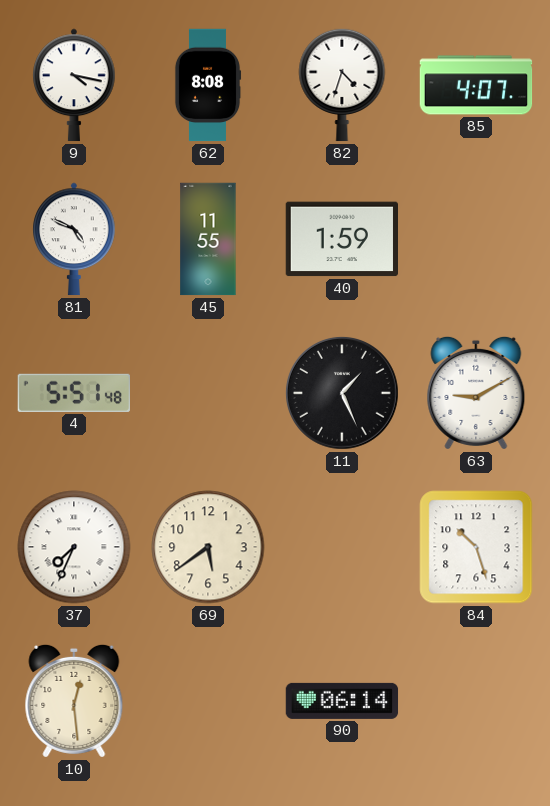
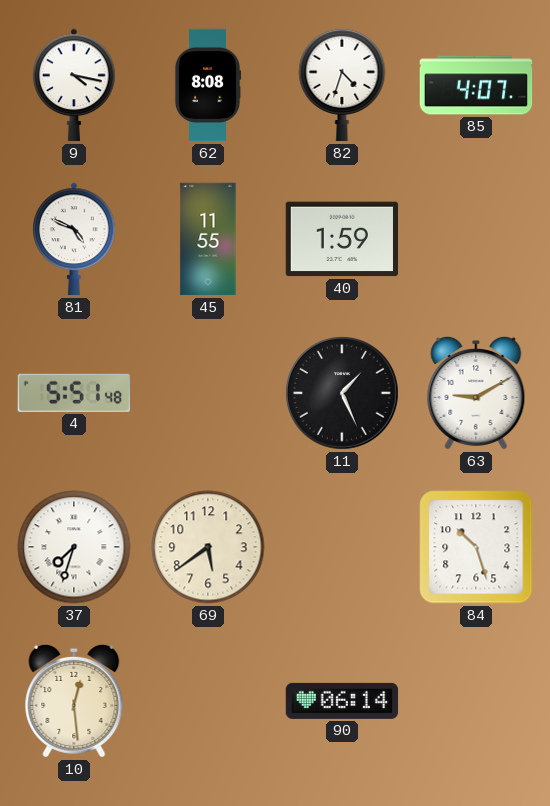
37: 7:34 -> 7:33 (74, 547)
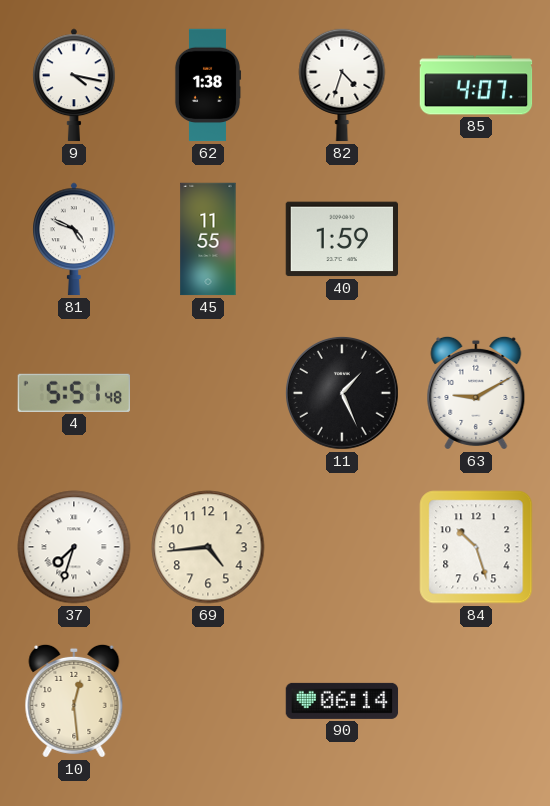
62: 8:08 -> 1:38 (208, 85)
69: 5:39 -> 4:44 (208, 547)
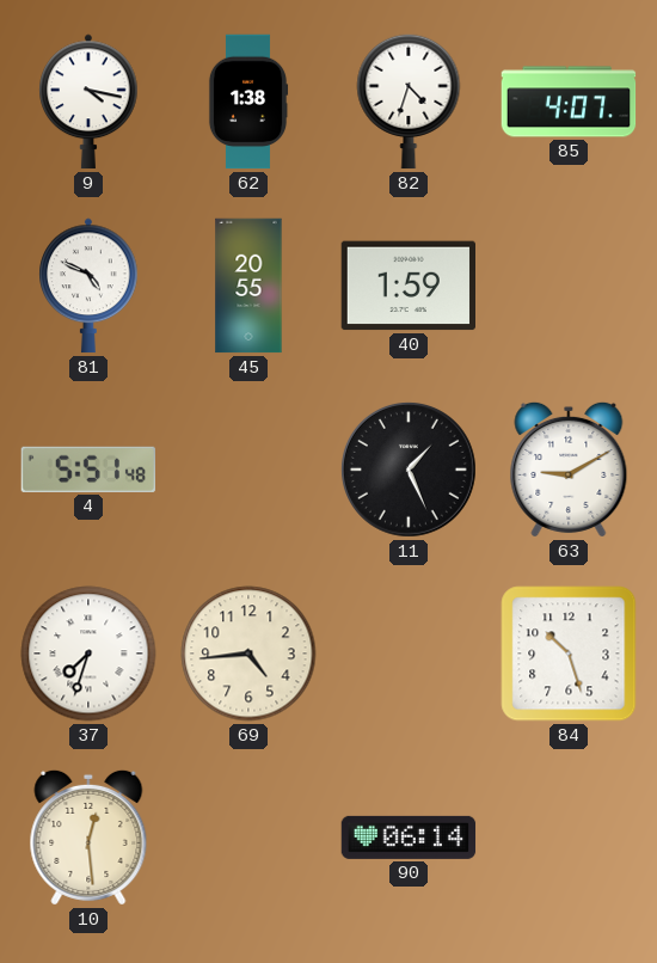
45: 11:55 -> 20:55 (248, 286)
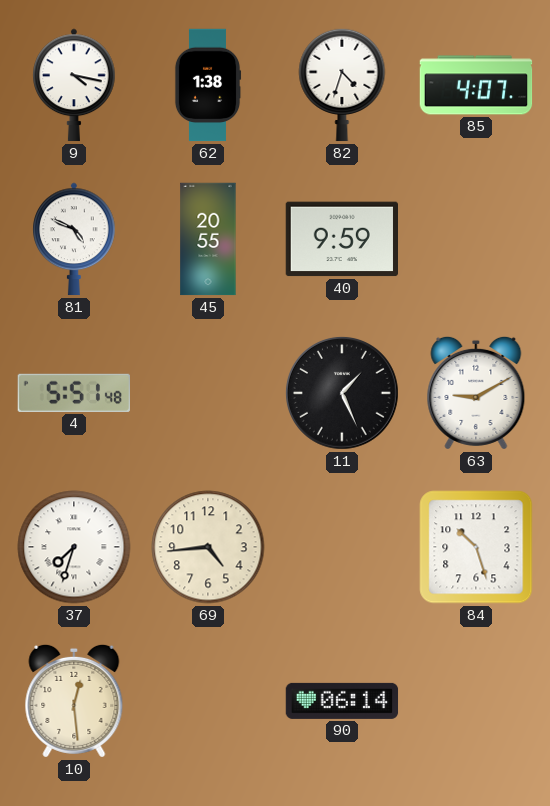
40: 1:59 -> 9:59 (341, 239)
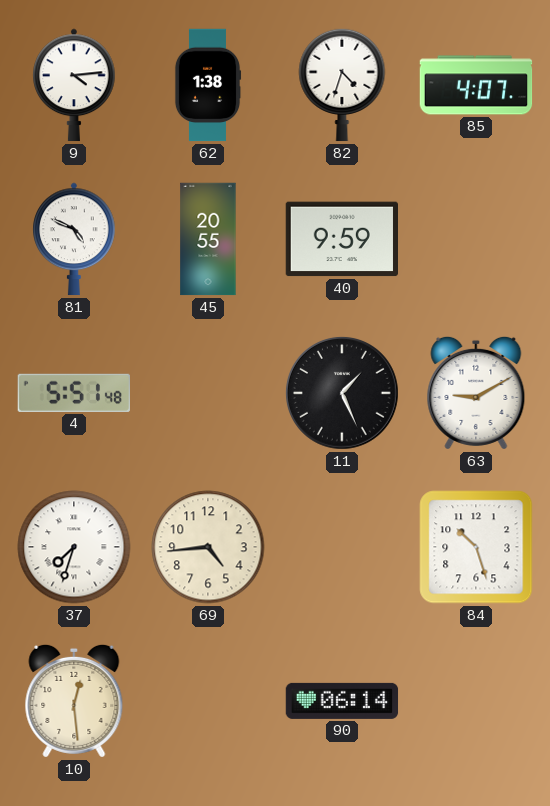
9: 4:17 -> 4:14 (74, 85)
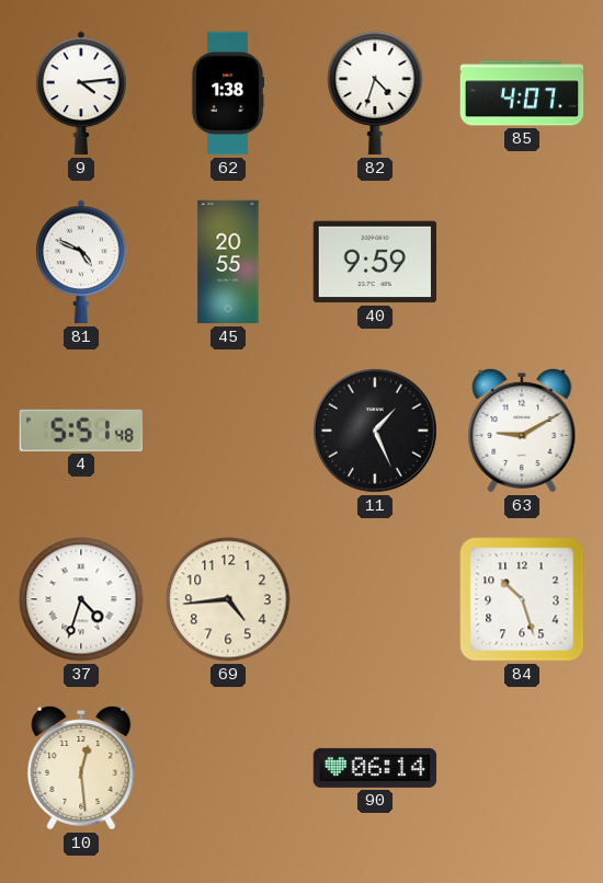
37: 7:33 -> 4:33 (81, 599)
